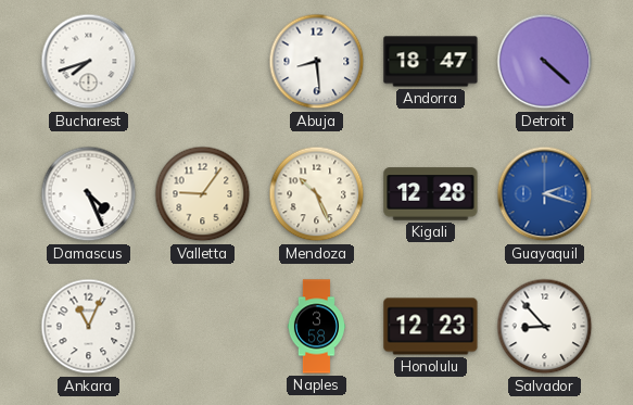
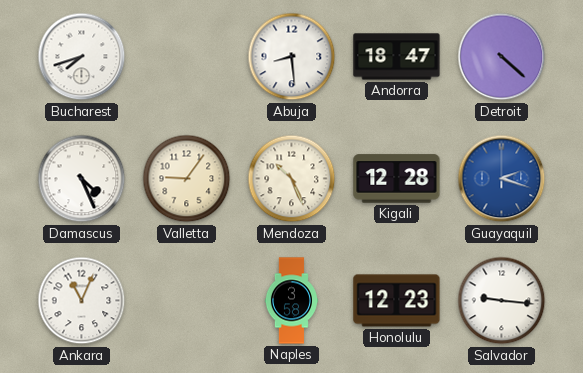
Salvador: 8:53 -> 9:16 (502, 301)
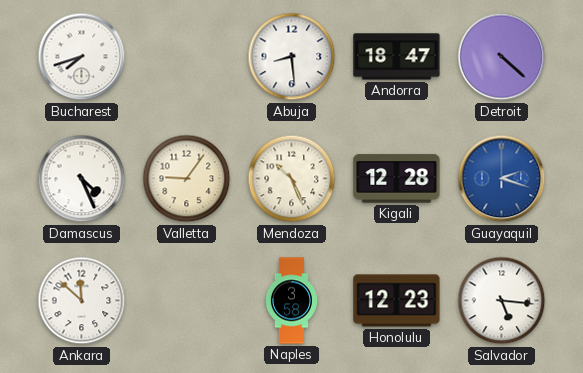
Ankara: 11:04 -> 11:52 (82, 301)
Salvador: 9:16 -> 5:16 (502, 301)
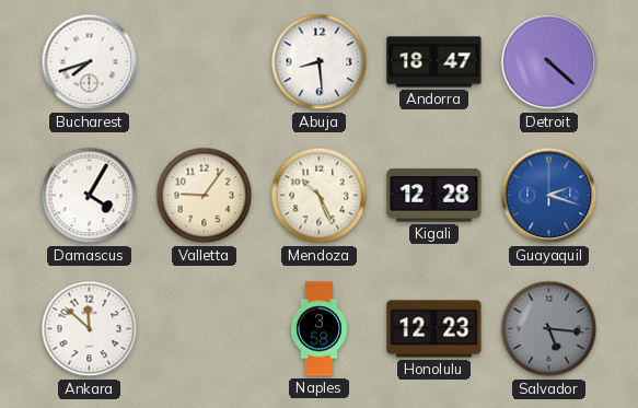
Damascus: 4:26 -> 4:05 (90, 196)
Salvador dial: white -> grey (549, 329)
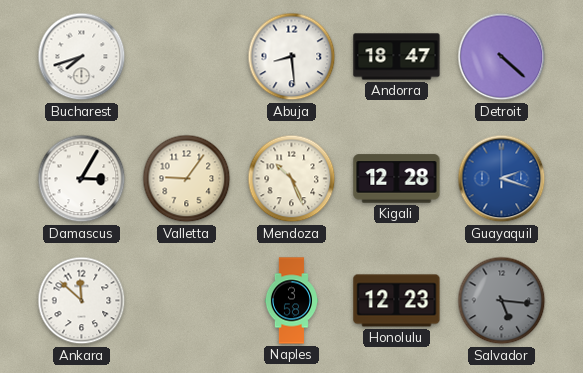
Damascus: 4:05 -> 3:05 (82, 179)
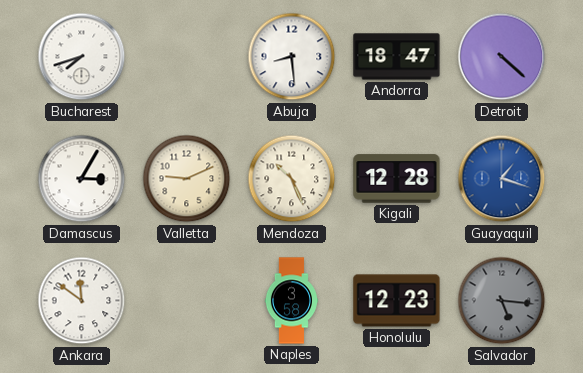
Valletta: 9:06 -> 9:11 (187, 179)
Guayaquil: 2:18 -> 1:18 (502, 179)
Ankara: 11:52 -> 11:51 (82, 301)
